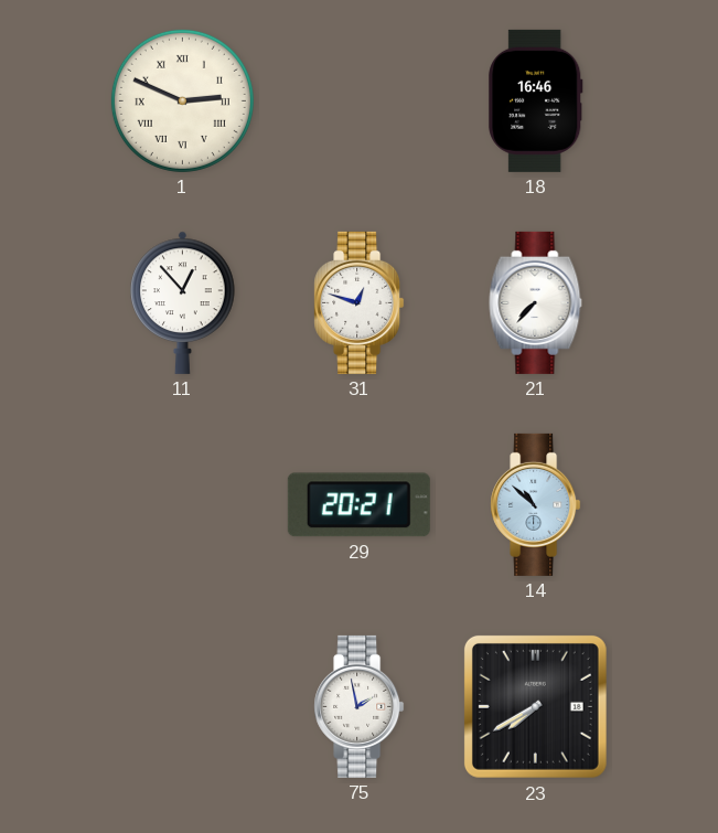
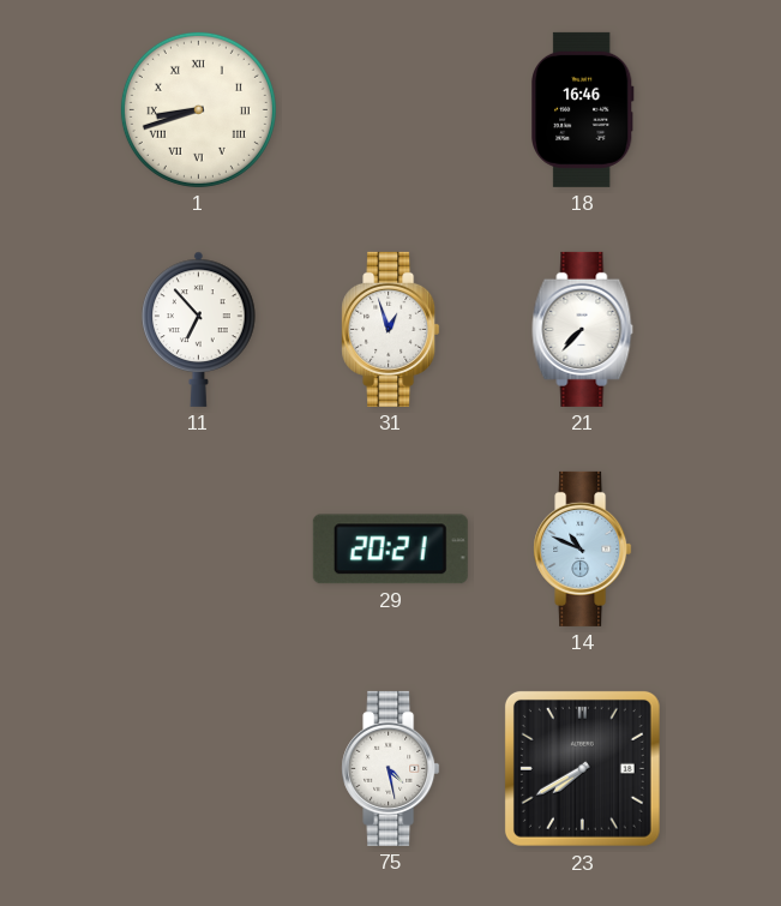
1: 2:49 -> 8:42 (198, 109)
11: 12:53 -> 6:53 (199, 329)
31: 12:48 -> 12:57 (391, 329)
14: 10:52 -> 10:49 (583, 548)
75: 1:58 -> 4:28 (391, 768)
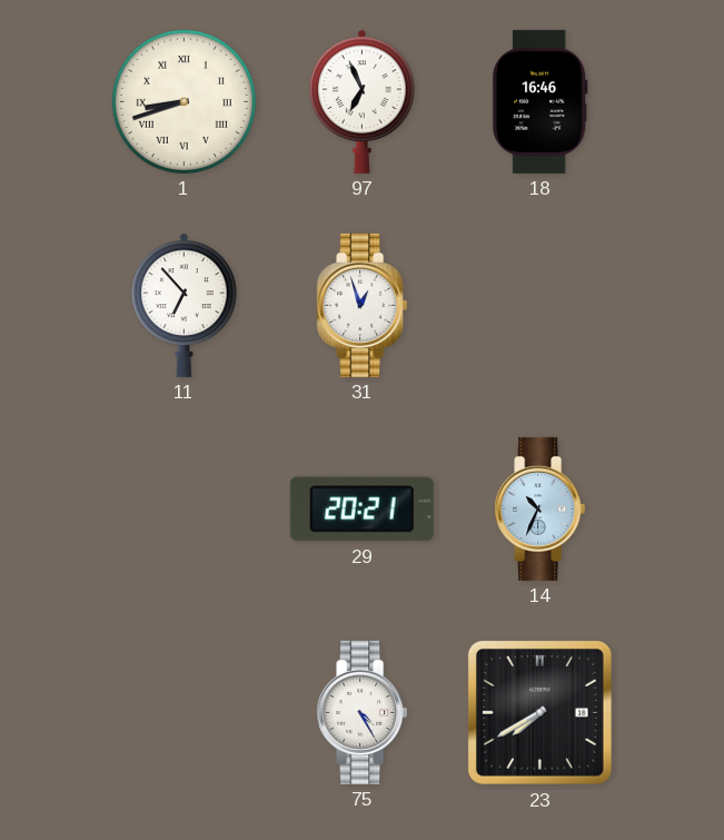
97: none -> 6:56 (363, 101)
21: 7:37 -> none (583, 329)
14: 10:49 -> 10:34 (540, 508)
75: 4:28 -> 4:25 (363, 712)
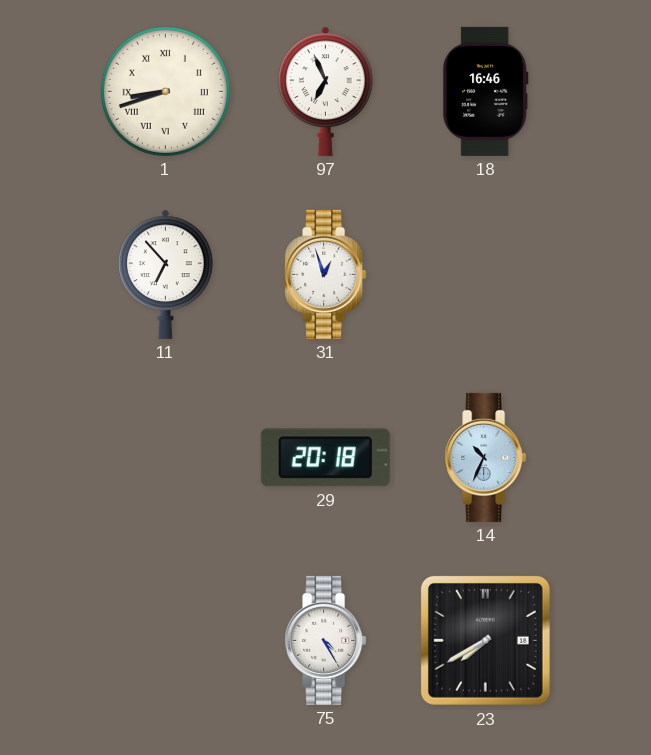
29: 20:21 -> 20:18 (325, 458)
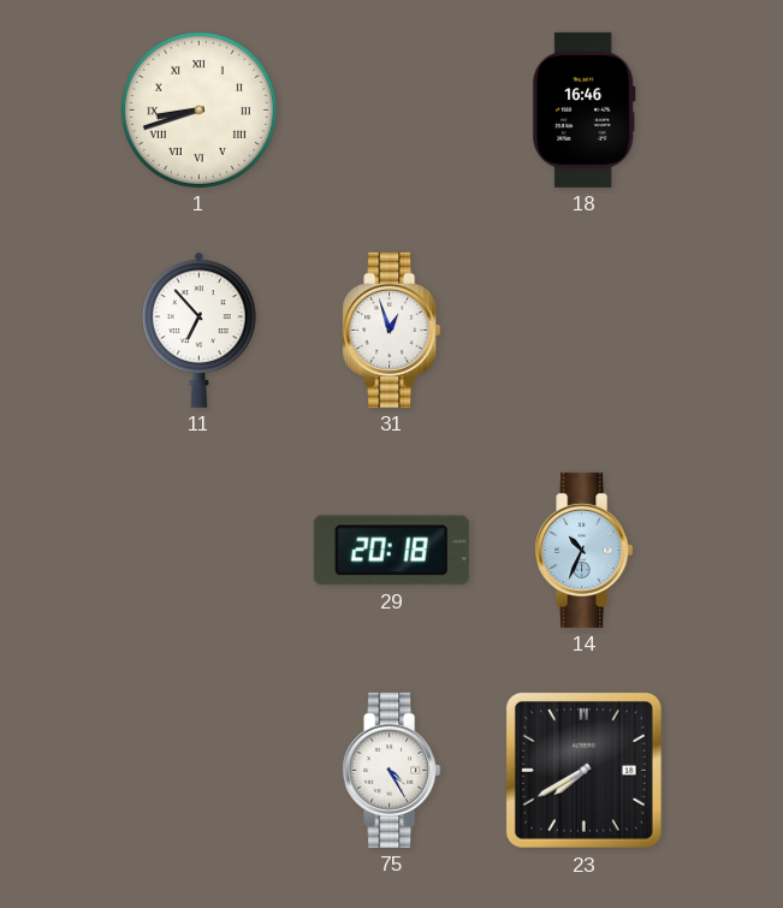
97: 6:56 -> none (326, 91)
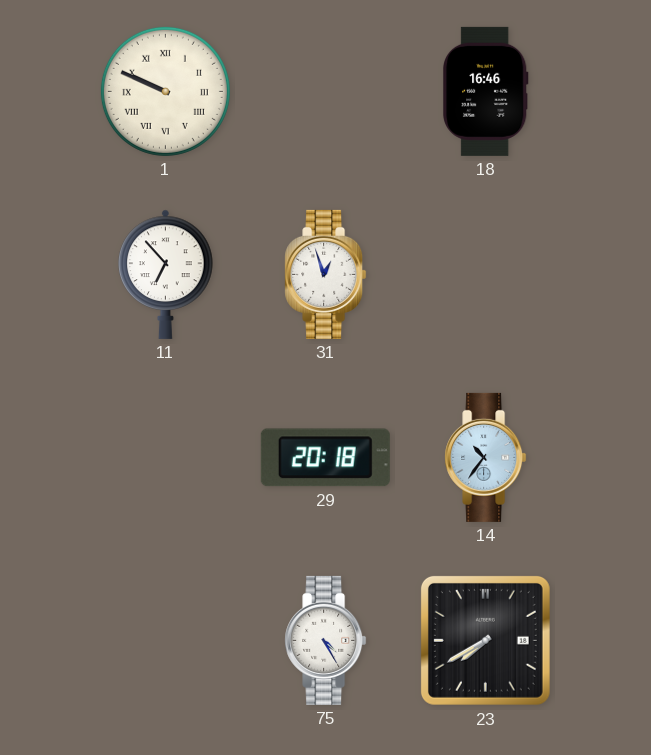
1: 8:42 -> 9:49 (165, 91)
14: 10:34 -> 10:36 (486, 457)
